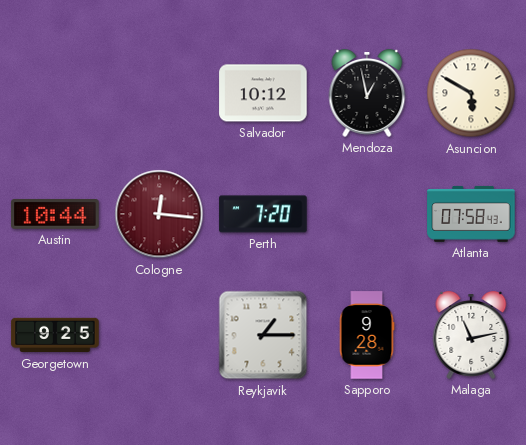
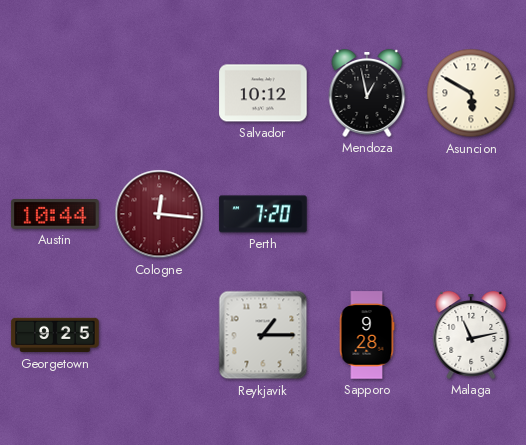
Atlanta: 07:58 -> none (471, 214)
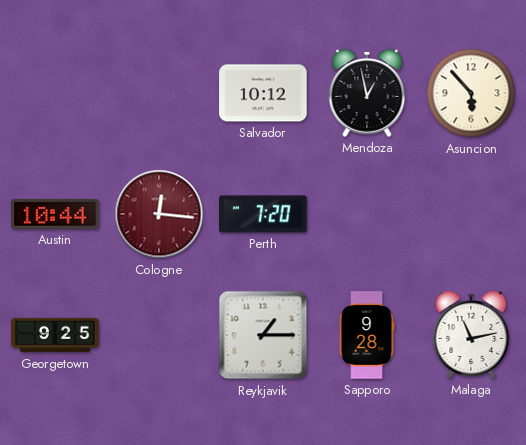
Asuncion: 5:50 -> 5:53 (471, 93)
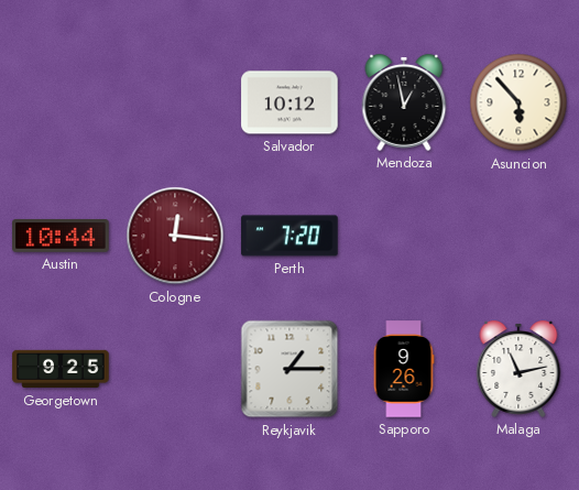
Sapporo: 9:28 -> 9:26 (404, 369)
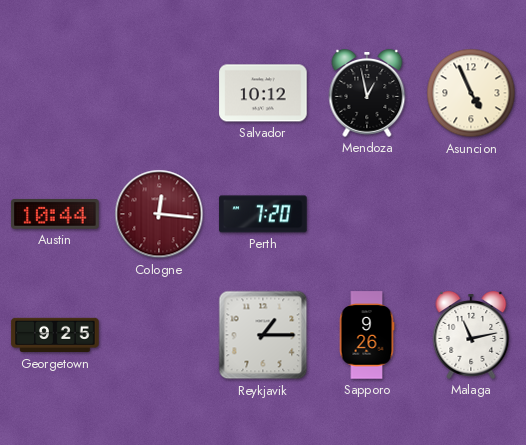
Asuncion: 5:53 -> 4:56 (471, 93)
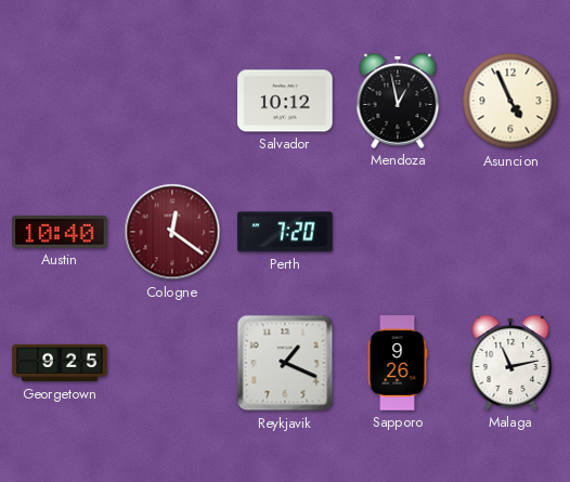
Austin: 10:44 -> 10:40 (60, 233)
Cologne: 12:16 -> 12:21 (172, 232)
Reykjavik: 1:15 -> 1:19 (285, 363)
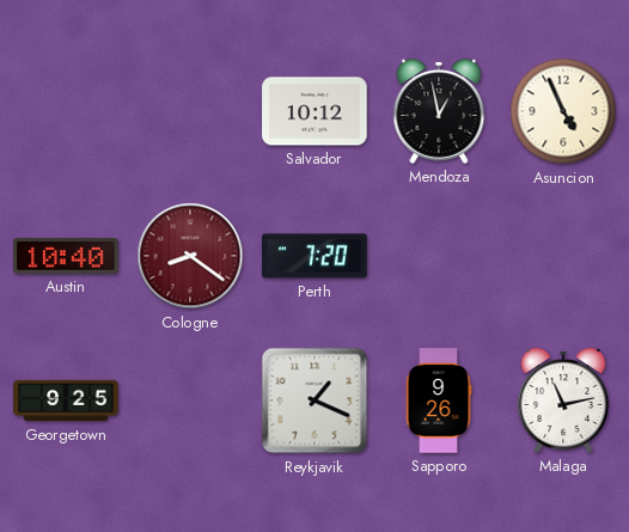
Cologne: 12:21 -> 8:21 (190, 256)
